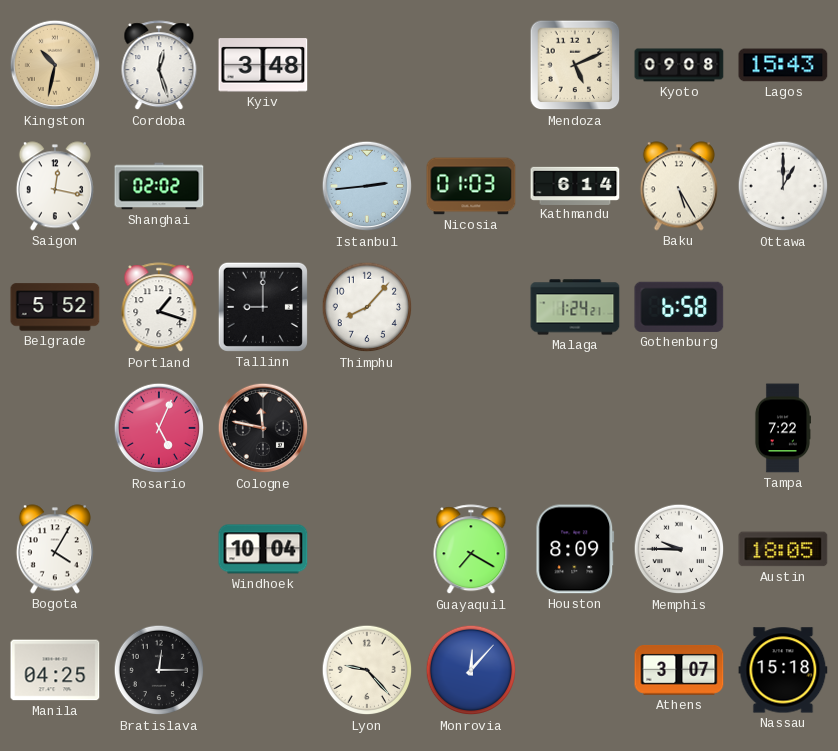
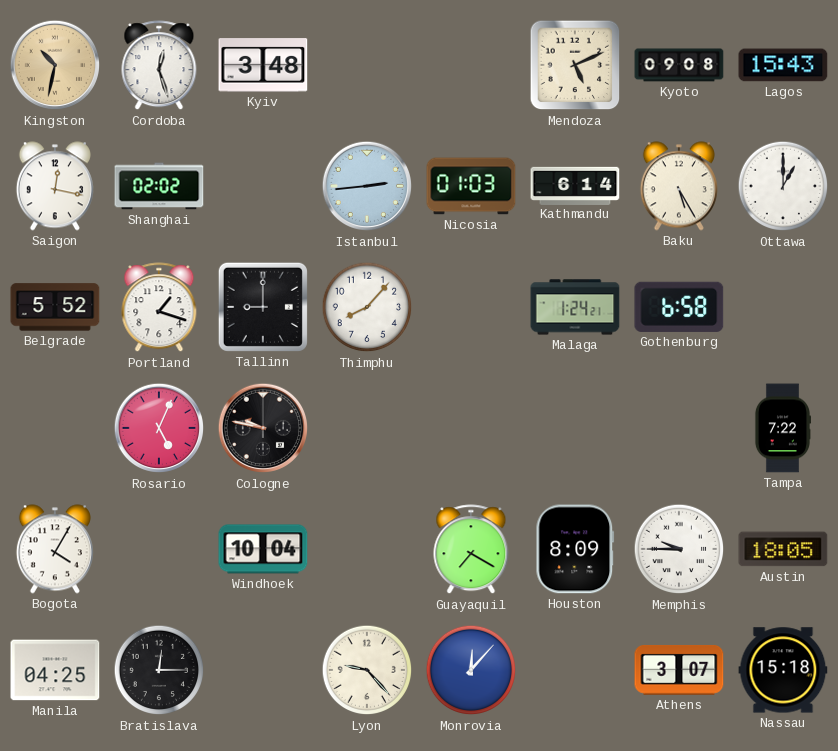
Cologne: 11:47 -> 9:47 (263, 428)
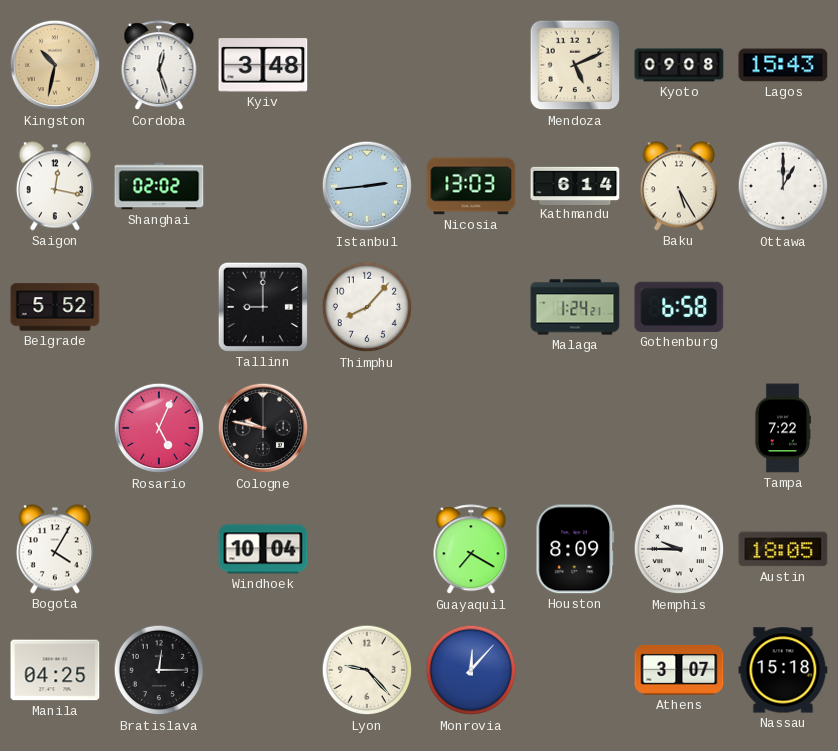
Nicosia: 01:03 -> 13:03 (471, 186)
Portland: 1:18 -> none (159, 308)
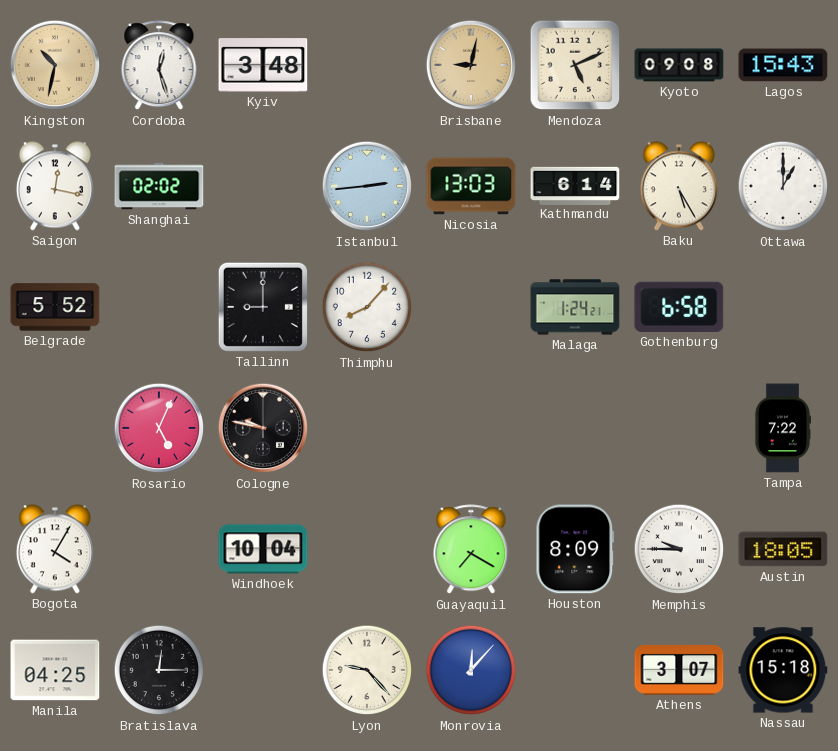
Brisbane: none -> 9:02 (471, 65)
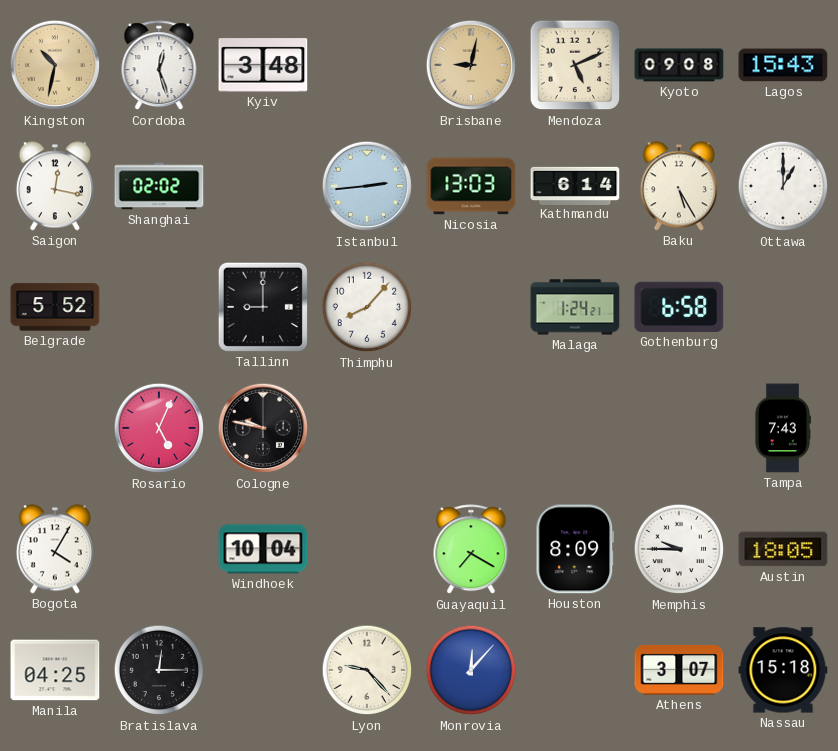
Tampa: 7:22 -> 7:43 (782, 428)
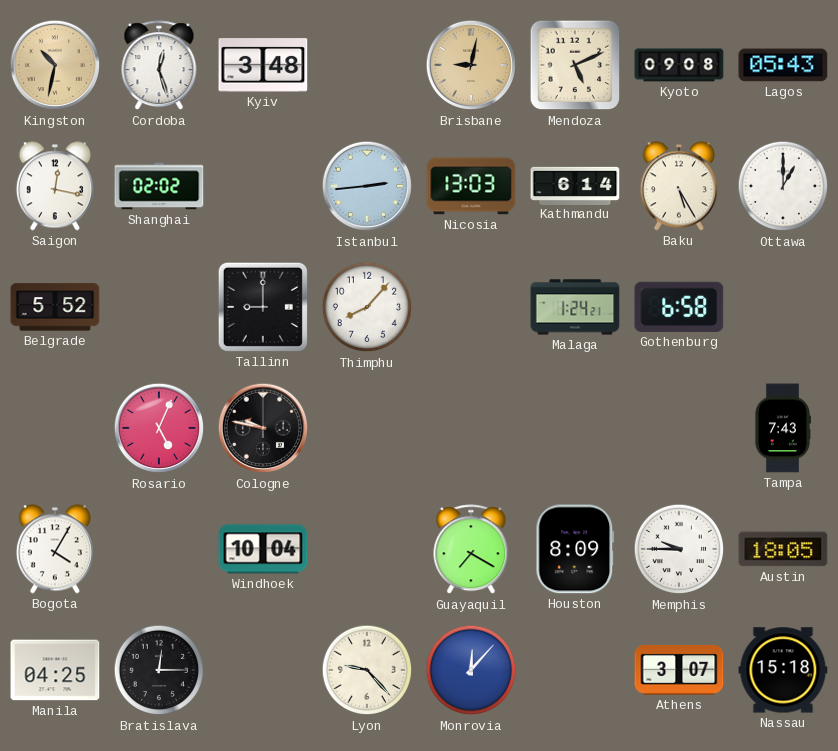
Lagos: 15:43 -> 05:43 (783, 65)
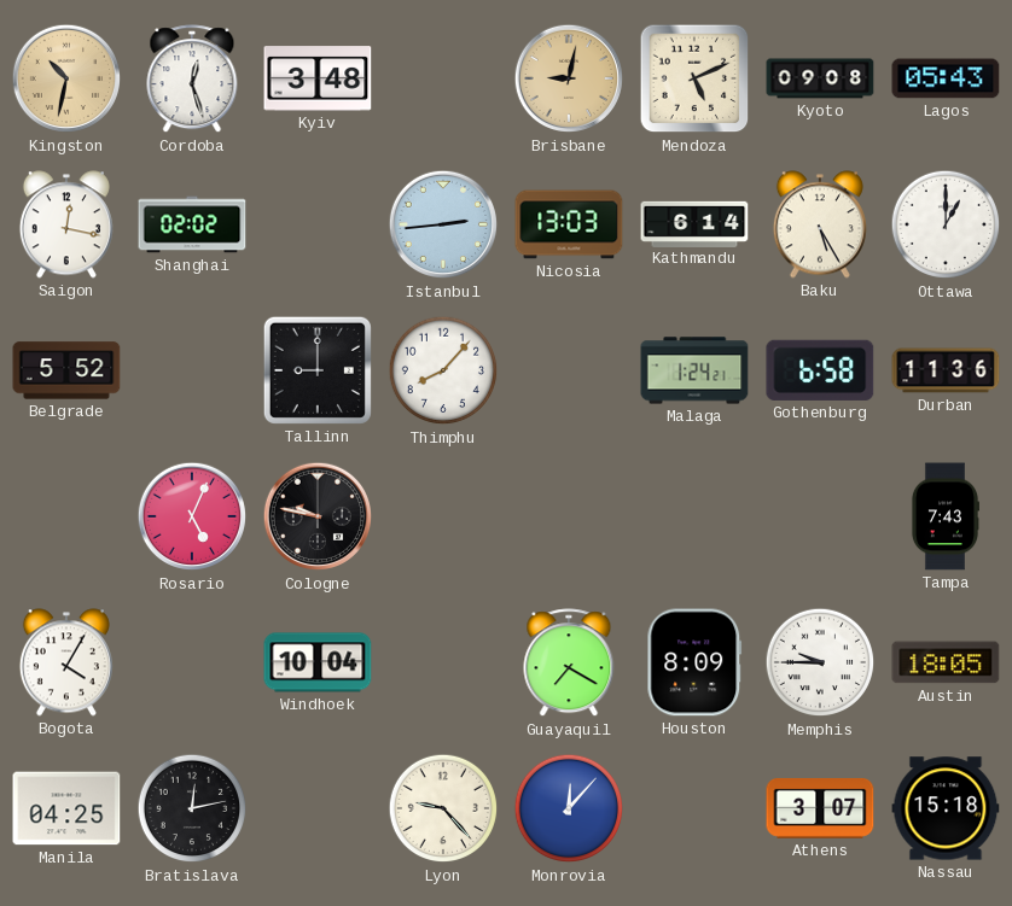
Durban: none -> 11:36 (946, 370)
Bratislava: 12:15 -> 12:13 (192, 808)
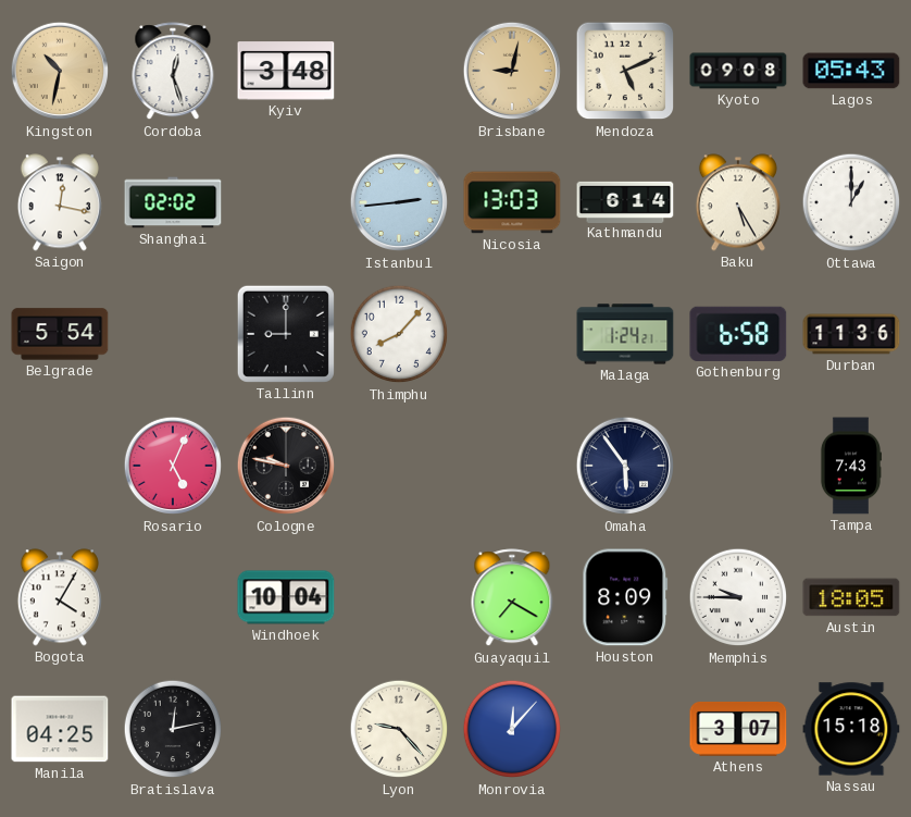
Belgrade: 5:52 -> 5:54 (60, 334)
Omaha: none -> 5:54 (625, 466)
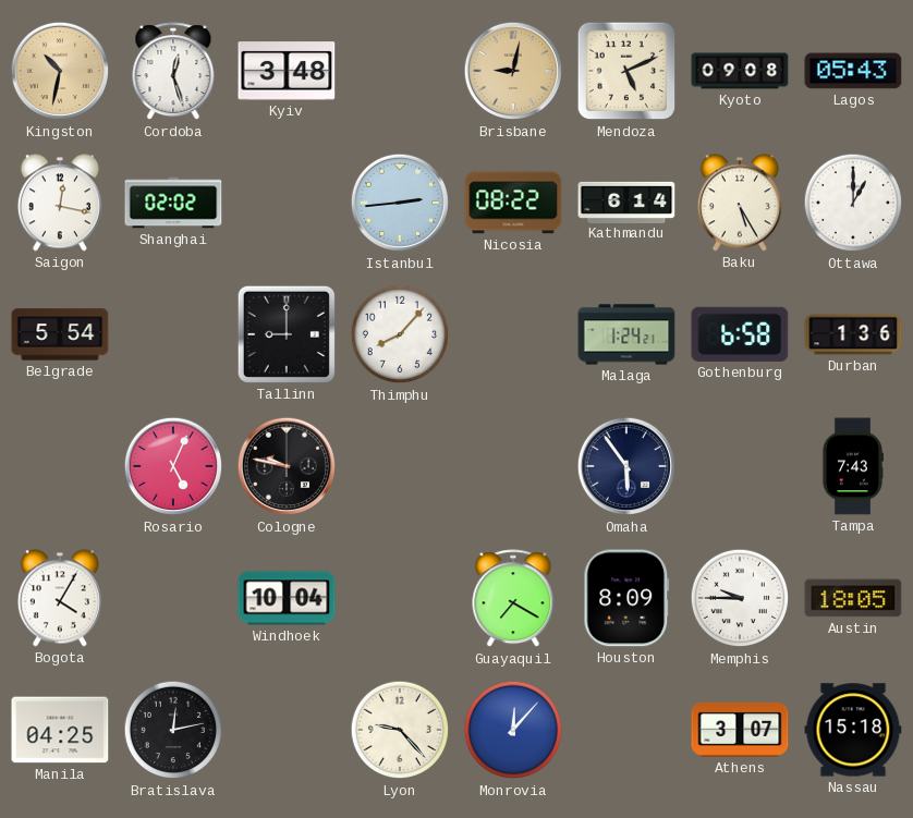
Nicosia: 13:03 -> 08:22 (513, 203)
Durban: 11:36 -> 1:36 (853, 334)
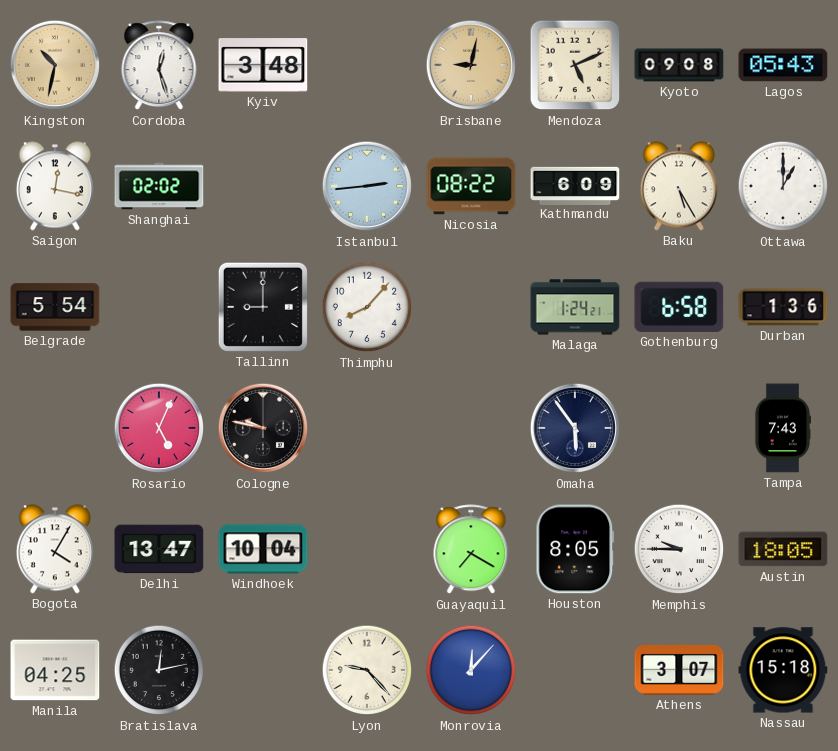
Kathmandu: 6:14 -> 6:09 (575, 185)
Delhi: none -> 13:47 (159, 549)
Houston: 8:09 -> 8:05 (575, 549)
